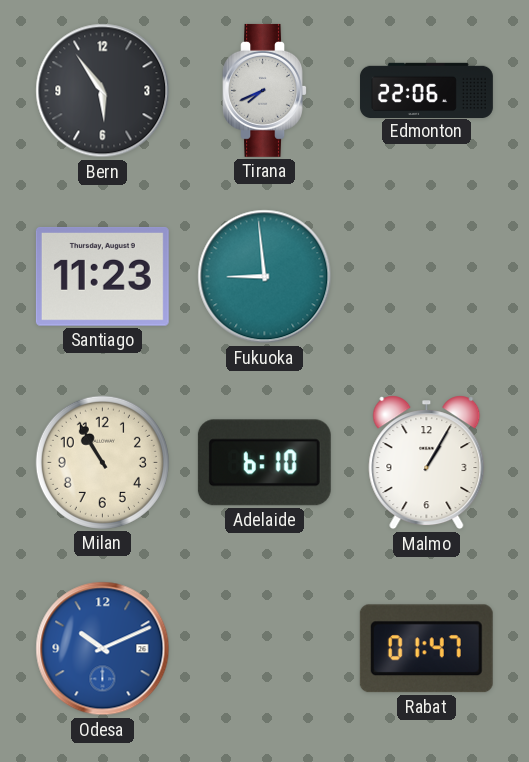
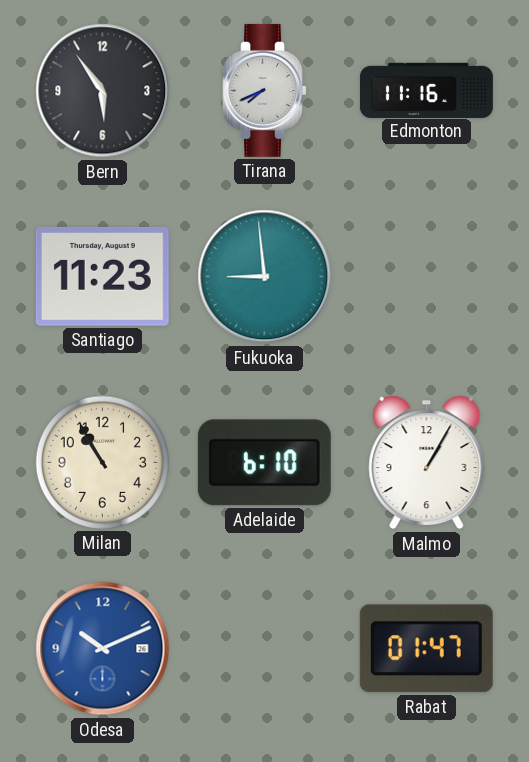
Edmonton: 22:06 -> 11:16 (426, 90)
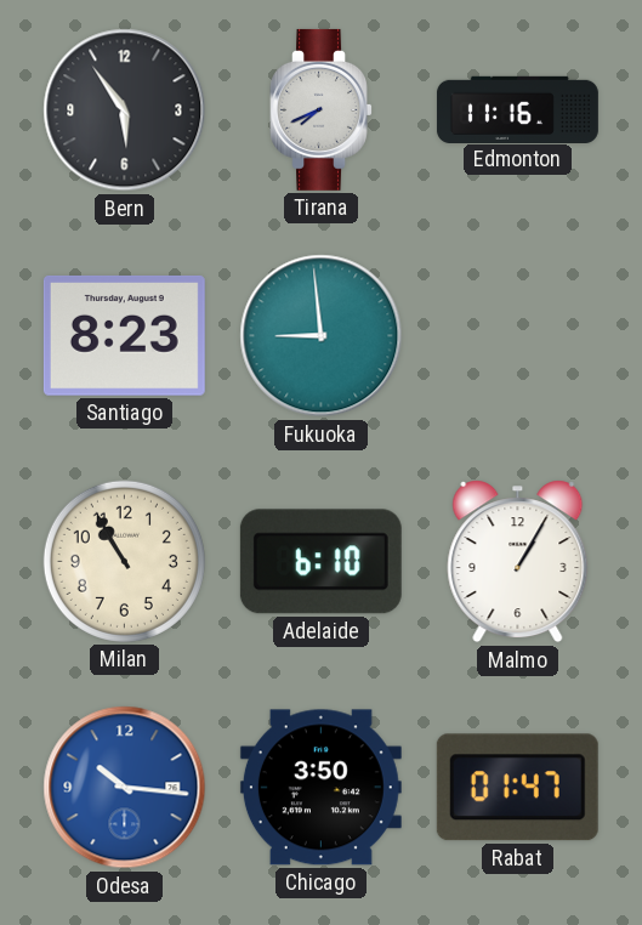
Santiago: 11:23 -> 8:23 (124, 335)
Odesa: 10:11 -> 10:16 (125, 788)
Chicago: none -> 3:50 (320, 788)
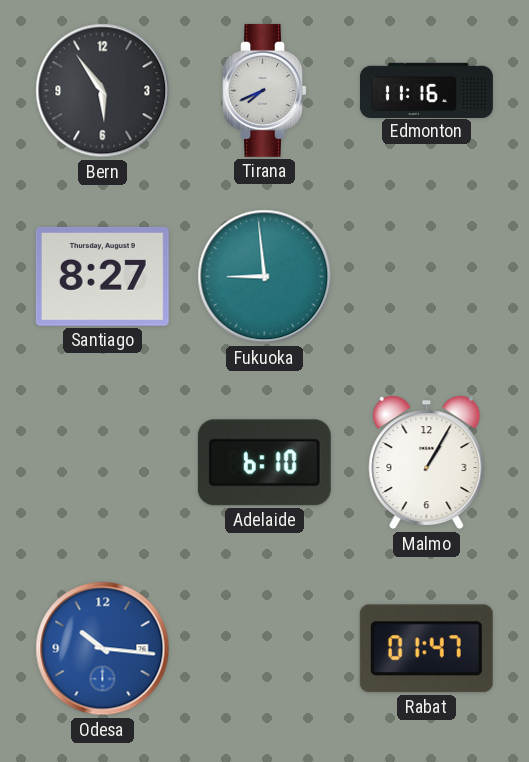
Santiago: 8:23 -> 8:27 (102, 276)
Milan: 10:55 -> none (124, 561)
Chicago: 3:50 -> none (320, 788)
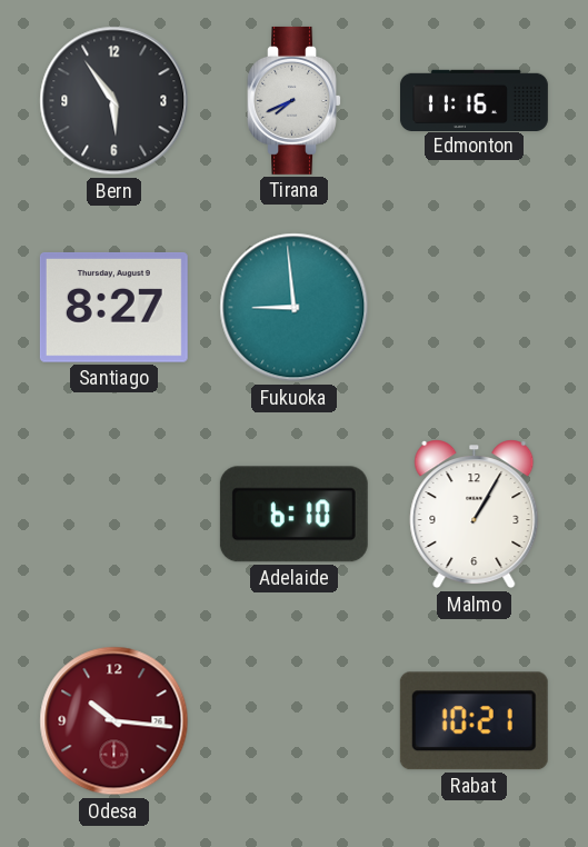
Odesa dial: blue -> burgundy (114, 721)
Rabat: 01:47 -> 10:21 (474, 721)
